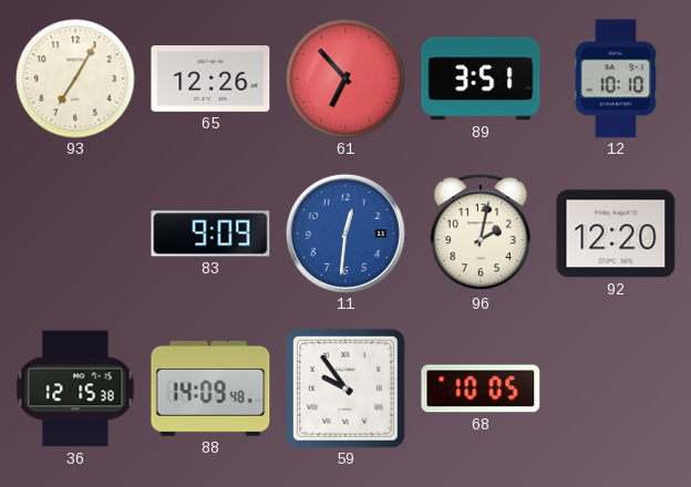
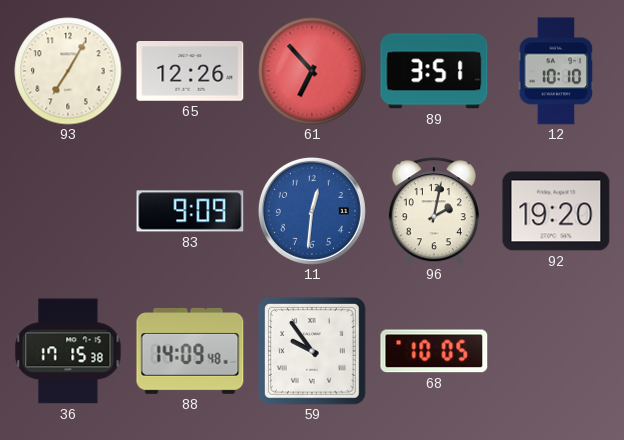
92: 12:20 -> 19:20 (556, 211)
36: 12:15 -> 17:15 (68, 351)
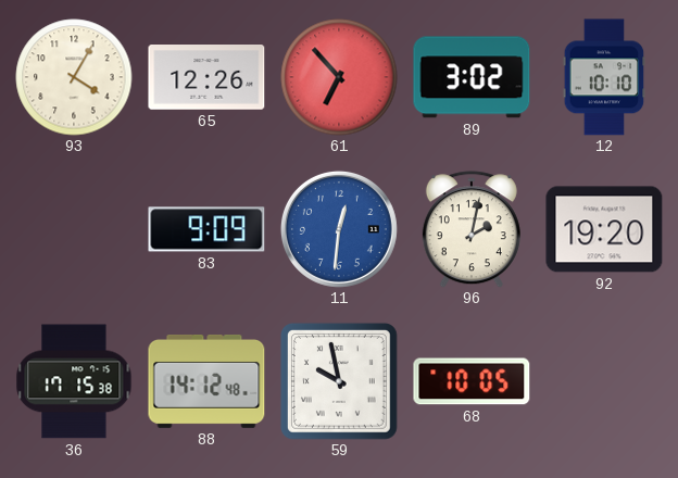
93: 7:05 -> 4:05 (74, 77)
89: 3:51 -> 3:02 (472, 77)
88: 14:09 -> 14:12 (206, 381)
59: 9:54 -> 9:58 (339, 381)
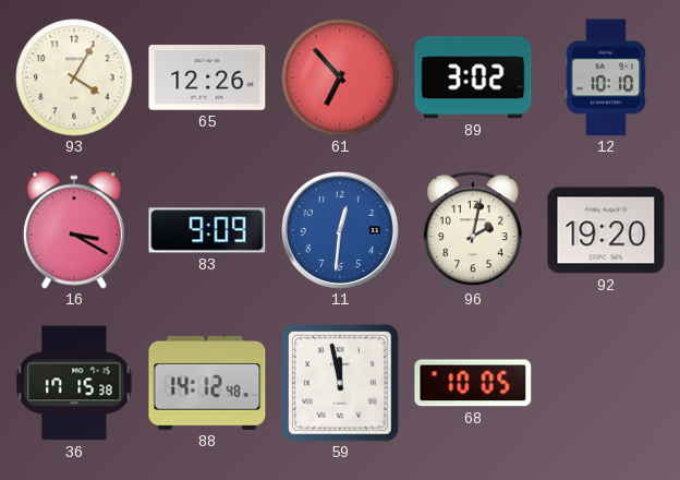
16: none -> 3:20 (74, 230)
59: 9:58 -> 11:58 (340, 383)
